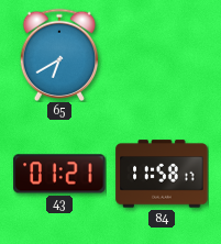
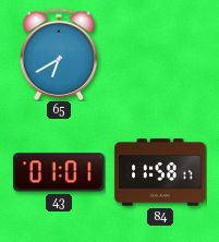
43: 01:21 -> 01:01 (59, 172)
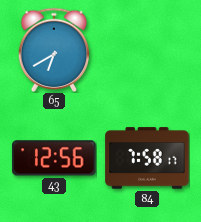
43: 01:01 -> 12:56 (54, 158)
84: 11:58 -> 7:58 (147, 158)
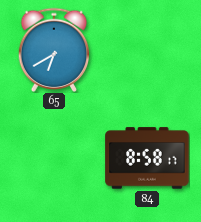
43: 12:56 -> none (54, 158)
84: 7:58 -> 8:58 (147, 158)
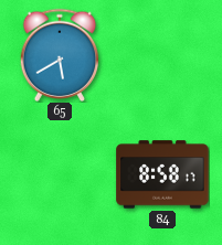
65: 6:40 -> 5:40 (60, 54)
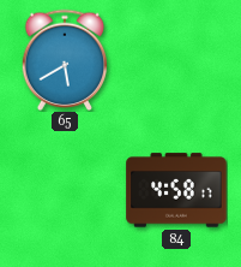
84: 8:58 -> 4:58 (176, 190)
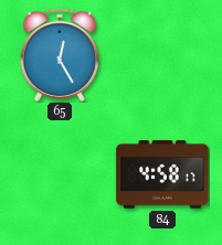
65: 5:40 -> 12:25 (60, 54)
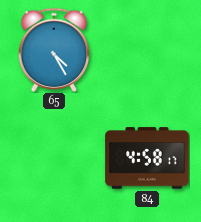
65: 12:25 -> 4:25 (54, 49)
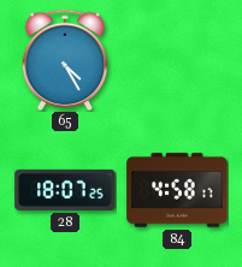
28: none -> 18:07 (65, 190)
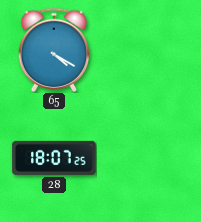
65: 4:25 -> 4:20 (54, 49)
84: 4:58 -> none (177, 190)
